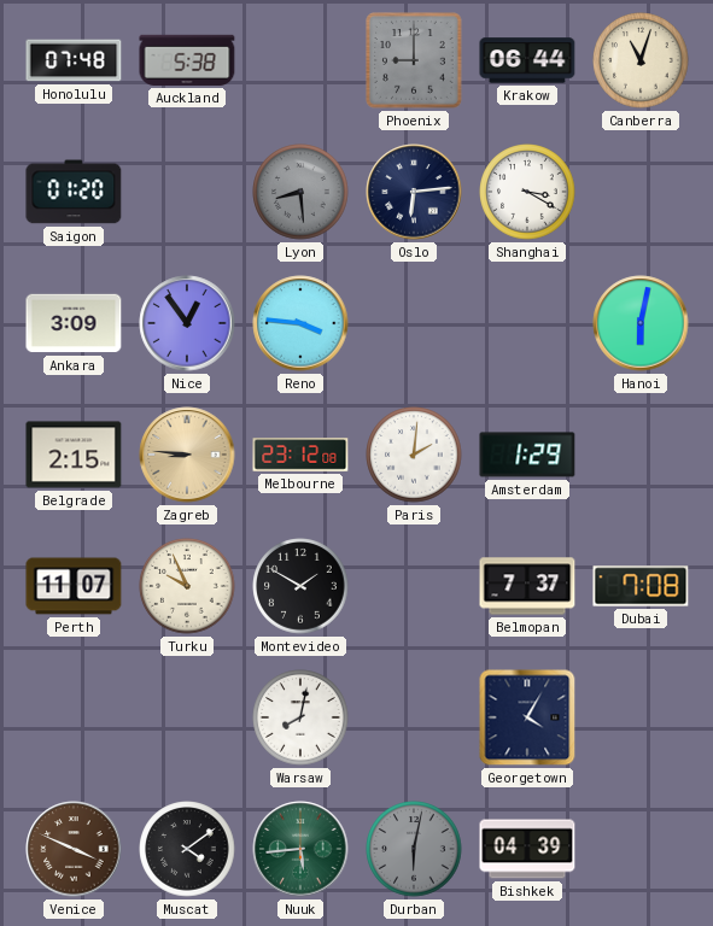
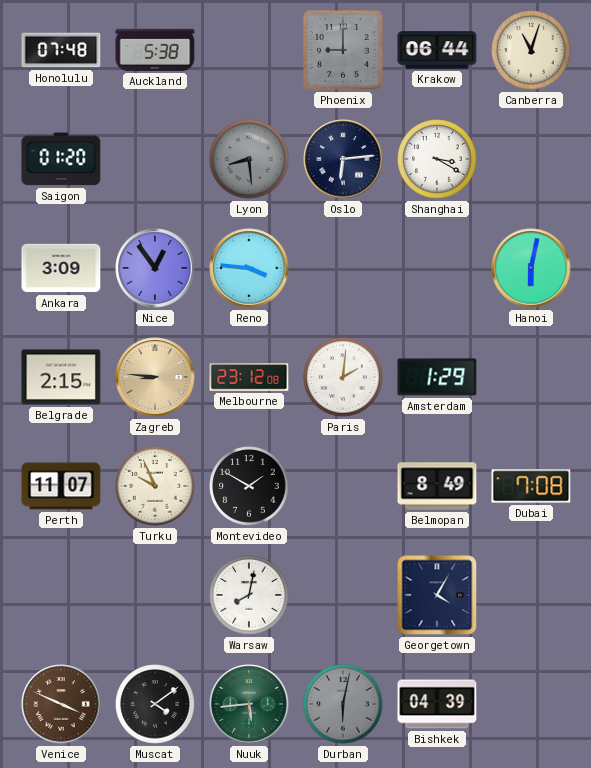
Belmopan: 7:37 -> 8:49 (437, 486)
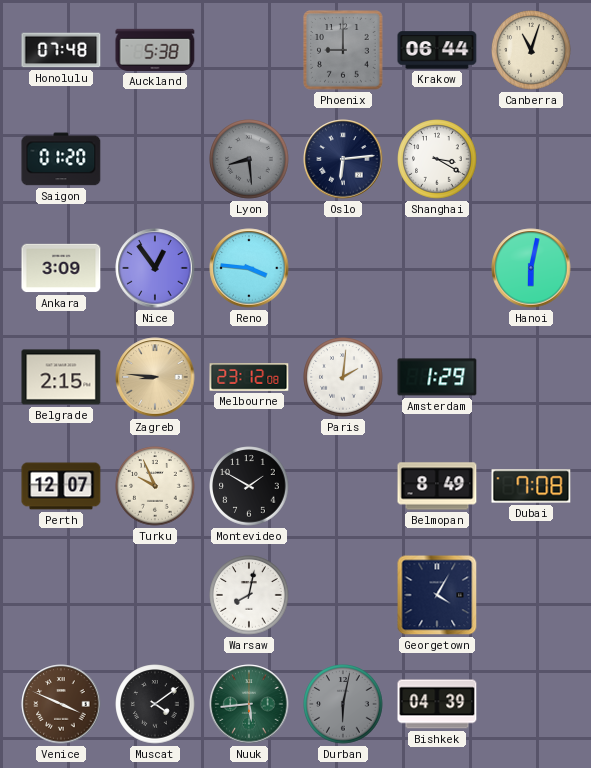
Perth: 11:07 -> 12:07 (61, 486)
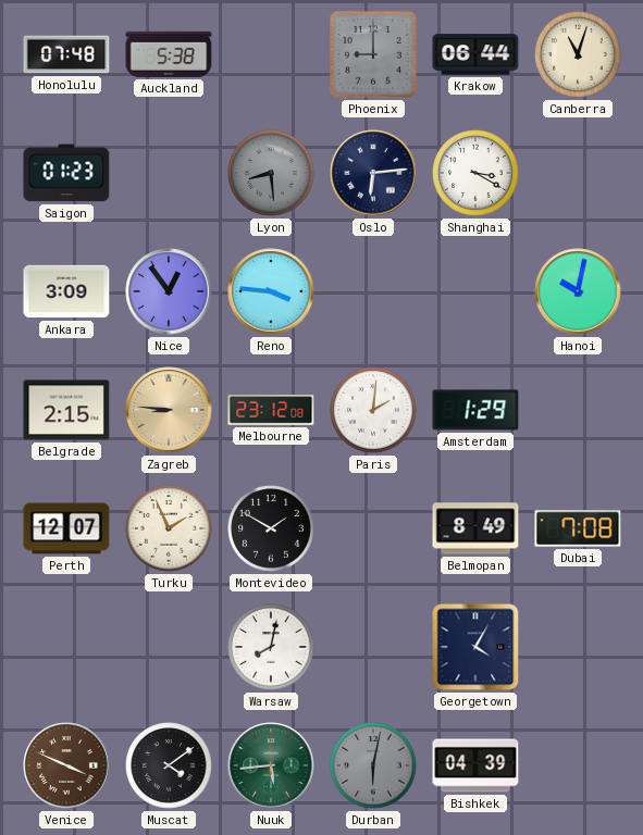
Saigon: 01:20 -> 01:23 (66, 173)
Hanoi: 6:02 -> 10:02 (578, 291)
Turku: 9:56 -> 1:56 (169, 528)
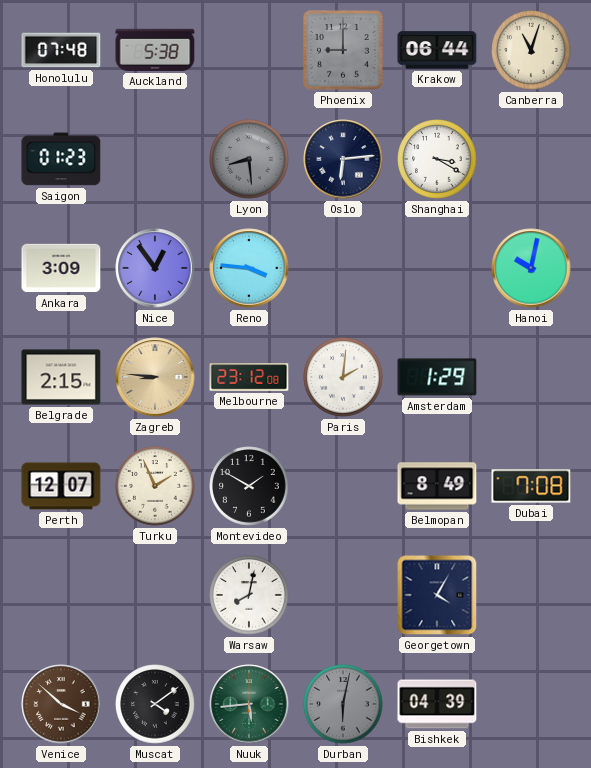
Venice: 3:49 -> 3:52 (61, 704)
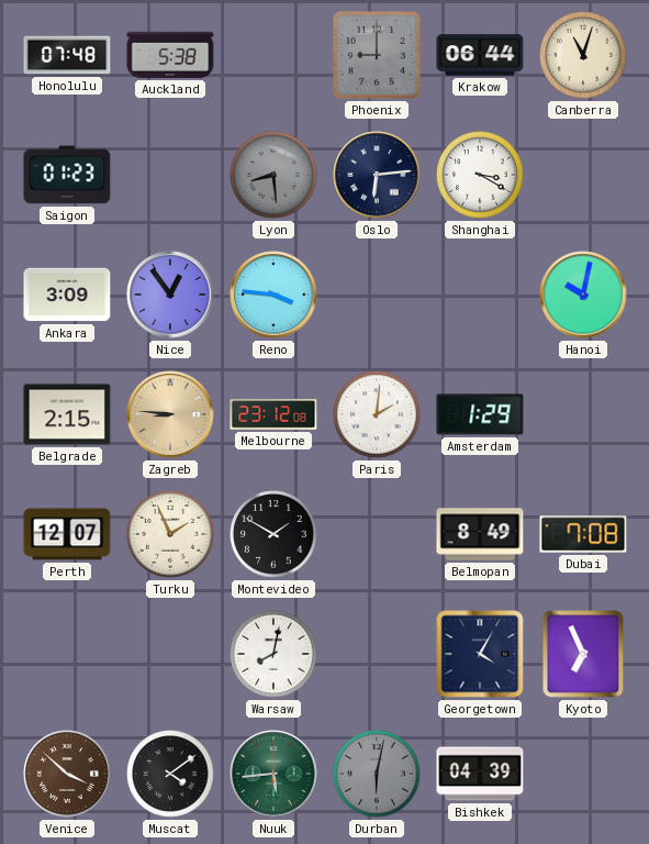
Kyoto: none -> 6:56 (583, 654)
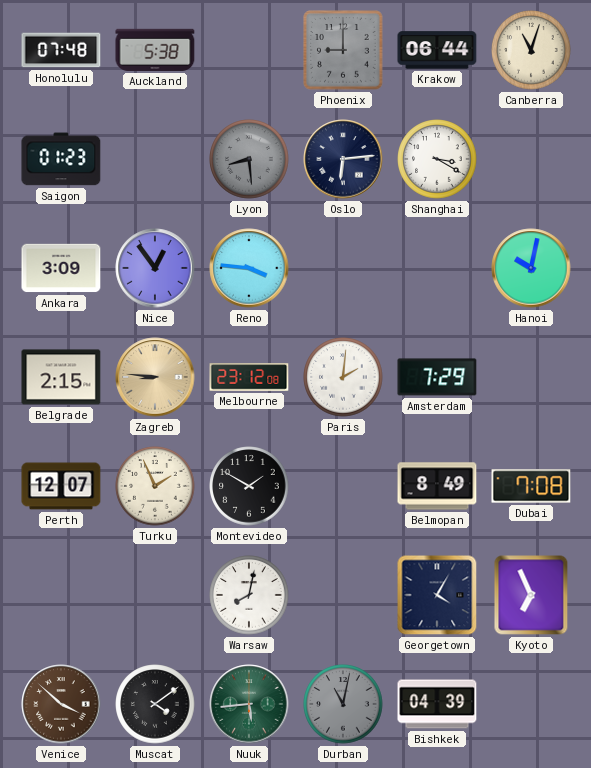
Amsterdam: 1:29 -> 7:29 (437, 377)
Durban: 6:02 -> 11:02 (343, 704)
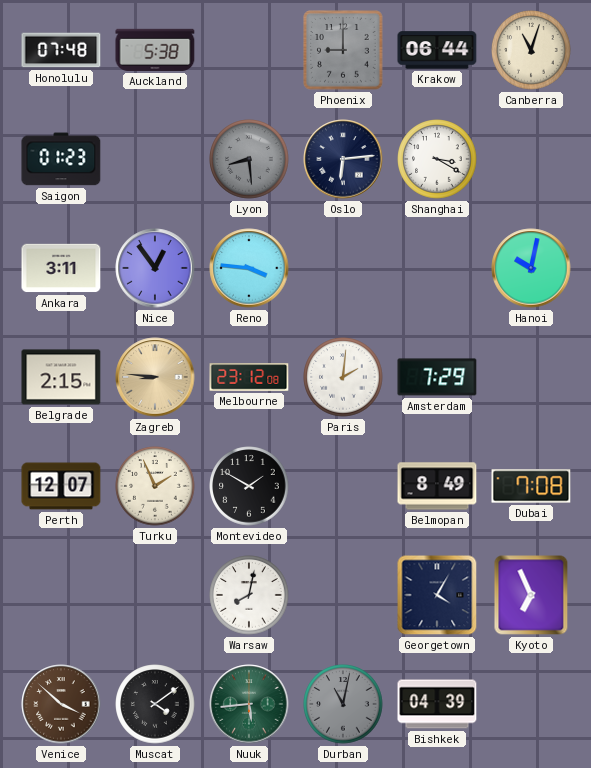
Ankara: 3:09 -> 3:11 (61, 268)
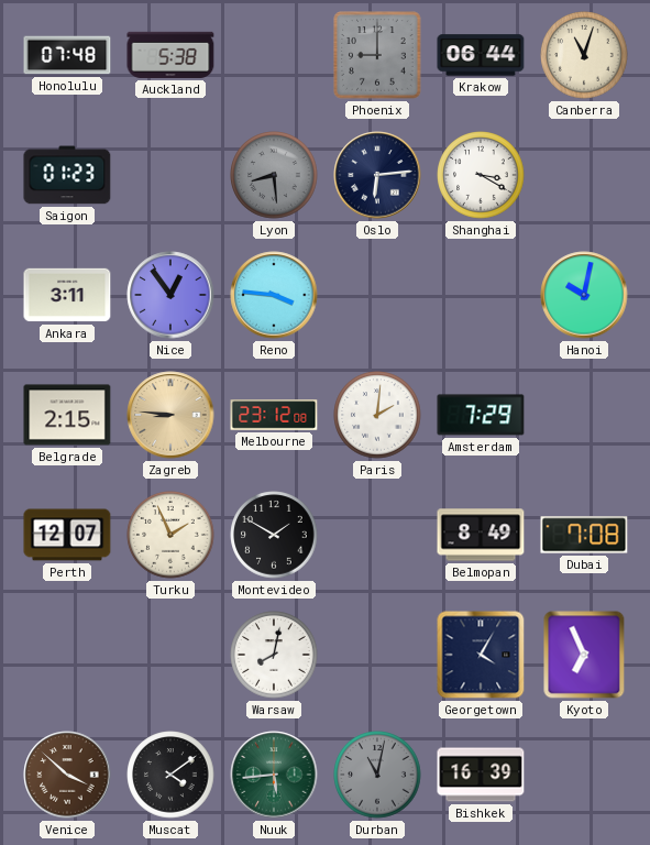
Bishkek: 04:39 -> 16:39 (481, 775)
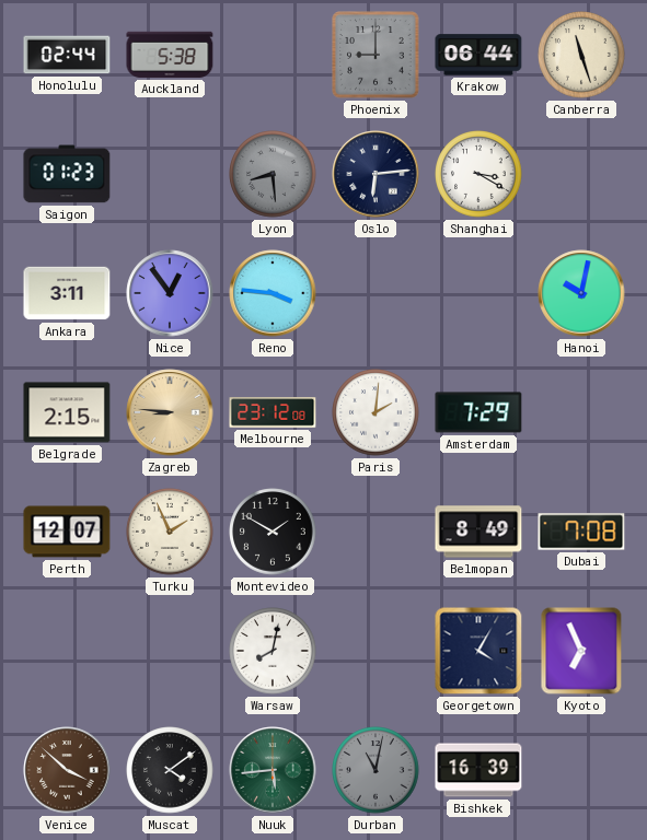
Honolulu: 07:48 -> 02:44 (67, 55)
Canberra: 11:03 -> 11:27 (581, 55)
